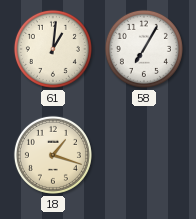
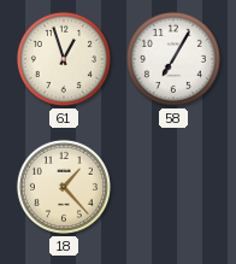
61: 1:01 -> 12:57 (64, 59)
18: 1:18 -> 1:23 (64, 187)
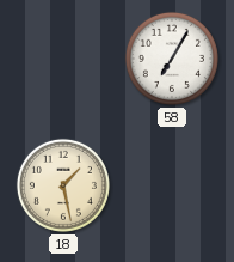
61: 12:57 -> none (64, 59)
18: 1:23 -> 1:28 (63, 185)
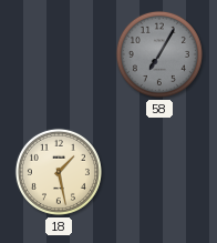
58 dial: white -> grey (159, 54)
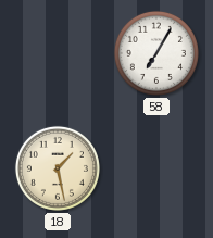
58 dial: grey -> white (156, 53)
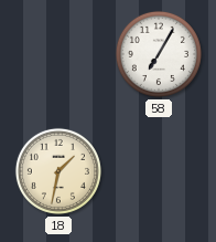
18: 1:28 -> 1:32 (58, 171)
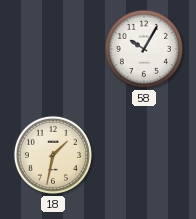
58: 7:05 -> 10:05 (144, 49)
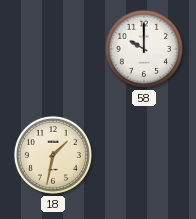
58: 10:05 -> 10:00 (144, 49)
